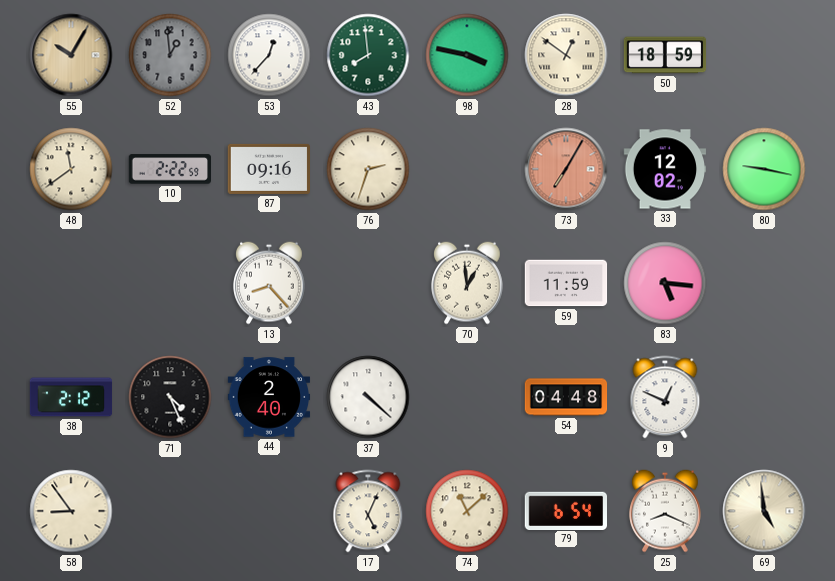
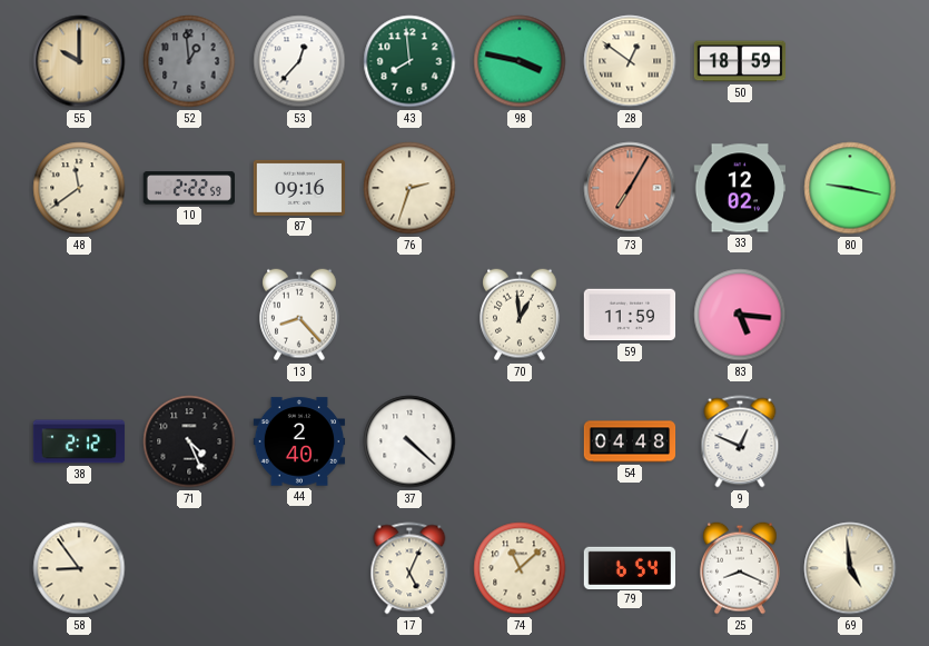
55: 10:05 -> 10:00 (79, 61)
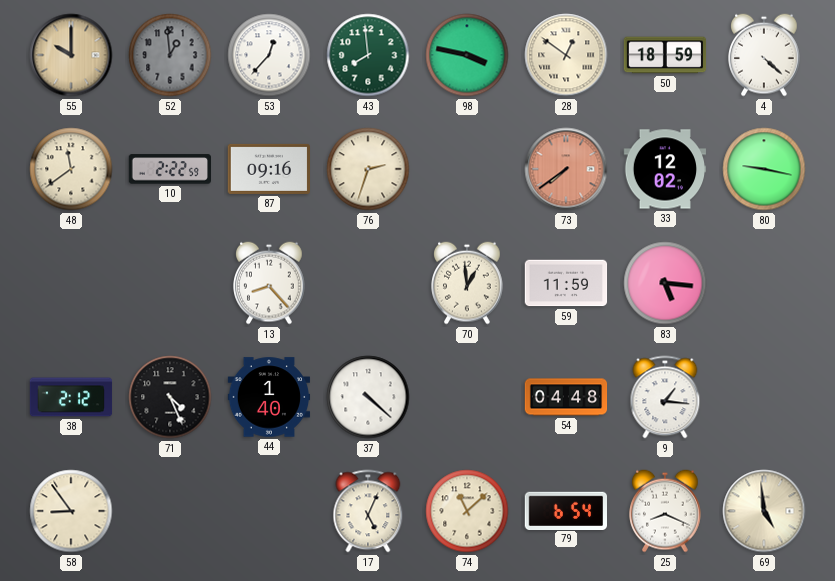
4: none -> 4:22 (765, 55)
73: 7:05 -> 7:39 (566, 169)
44: 2:40 -> 1:40 (269, 397)
9: 12:49 -> 1:16 (665, 397)
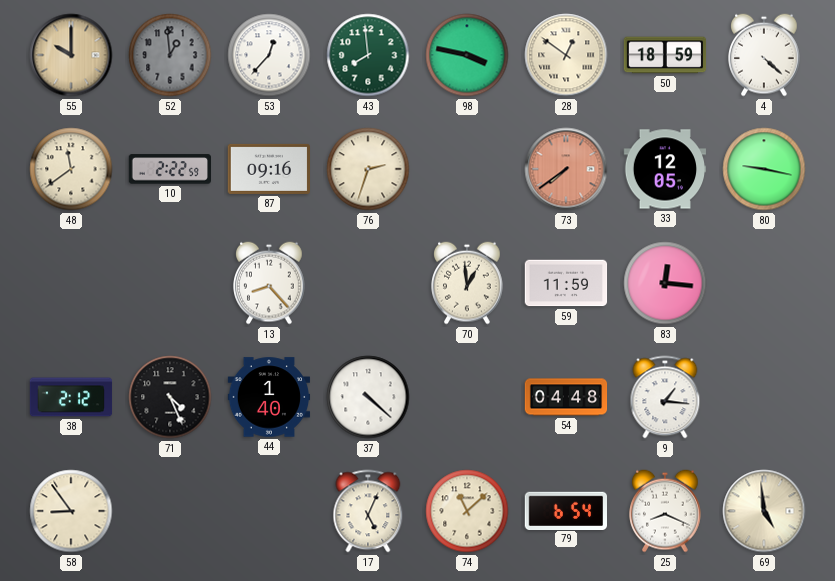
33: 12:02 -> 12:05 (665, 169)
83: 5:16 -> 12:16 (665, 283)
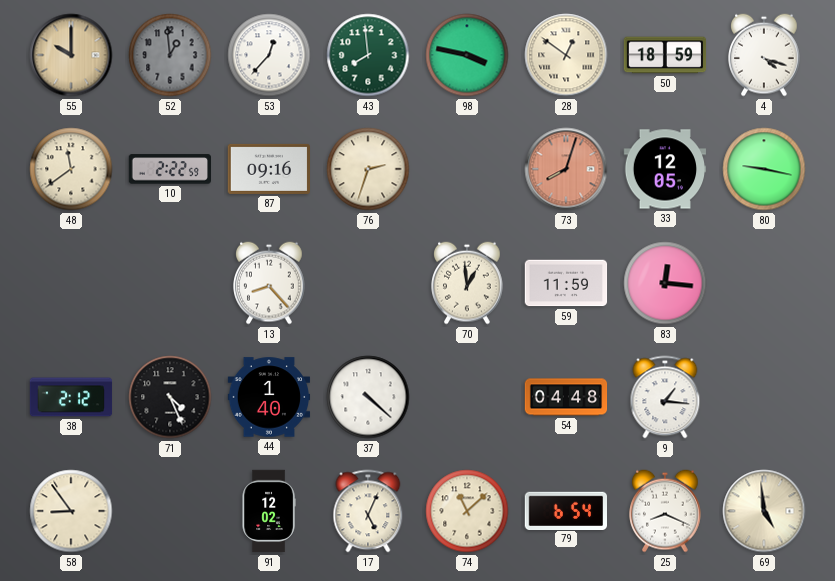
4: 4:22 -> 4:18 (765, 55)
73: 7:39 -> 8:03 (566, 169)
91: none -> 12:02 (269, 511)
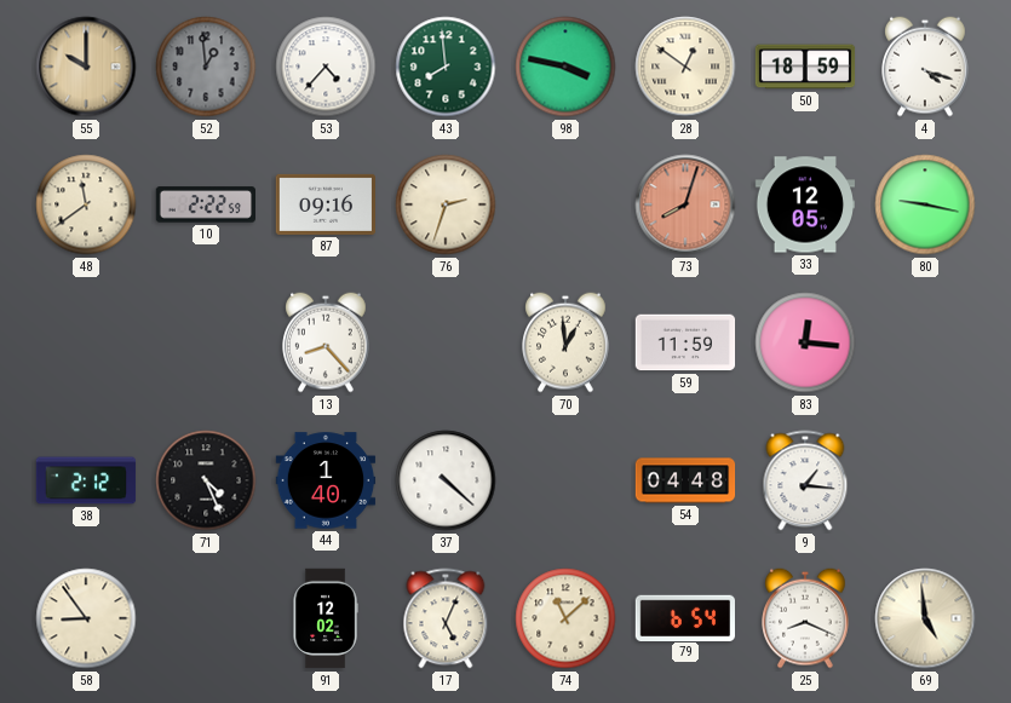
53: 12:37 -> 4:37 (326, 67)
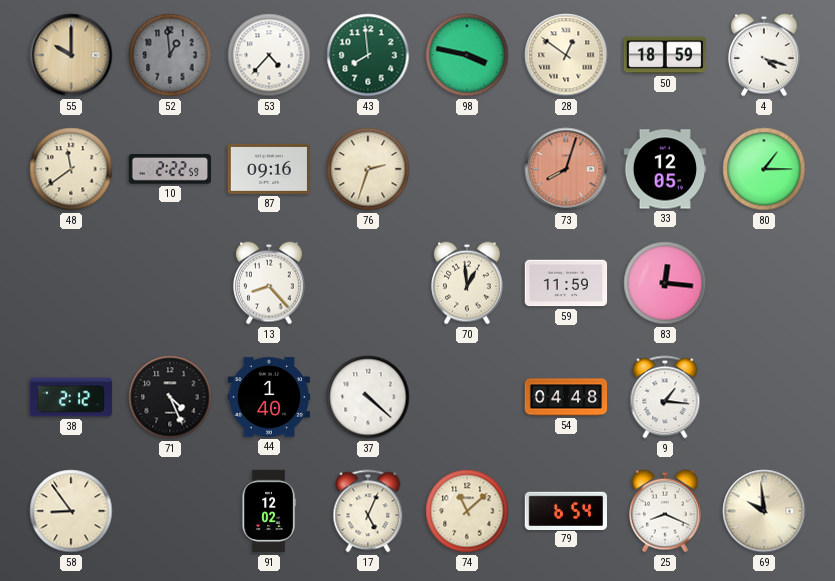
80: 9:17 -> 1:15 (764, 169)
69: 4:59 -> 9:59 (764, 511)
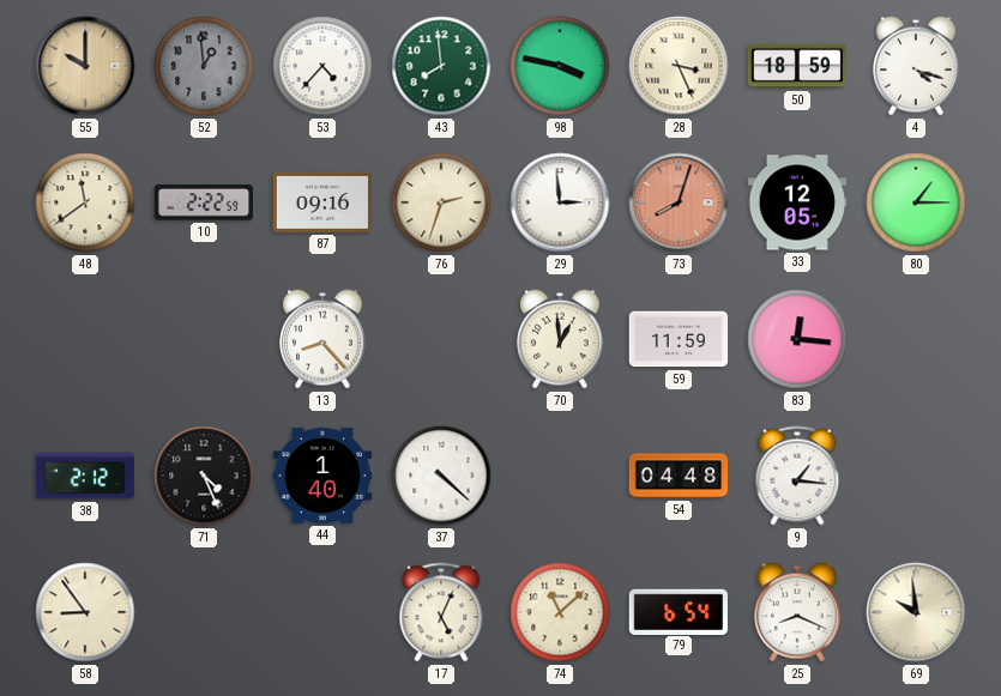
28: 12:51 -> 3:26 (679, 66)
29: none -> 2:59 (560, 202)
91: 12:02 -> none (269, 511)
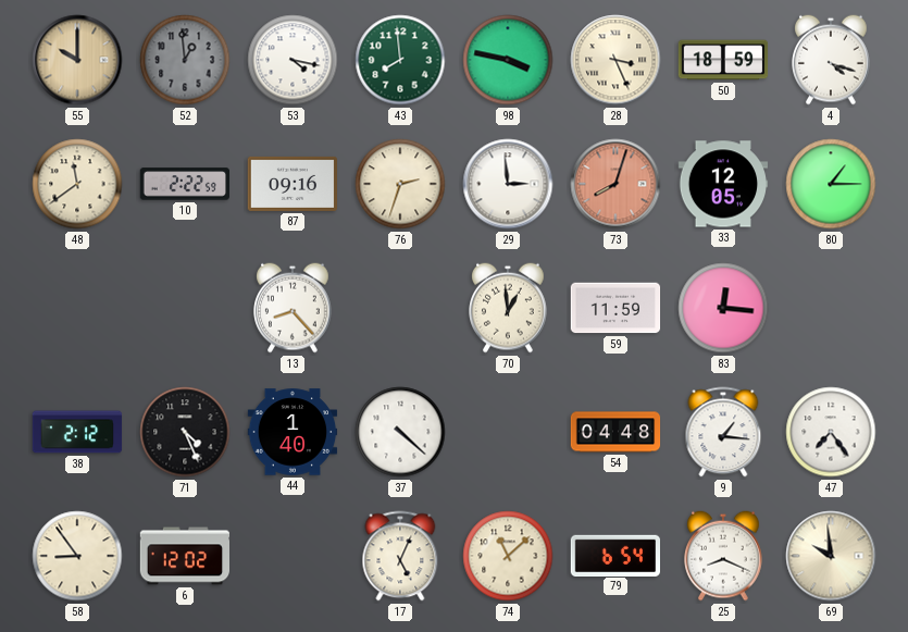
53: 4:37 -> 4:17 (293, 60)
47: none -> 7:24 (831, 432)
6: none -> 12:02 (185, 556)
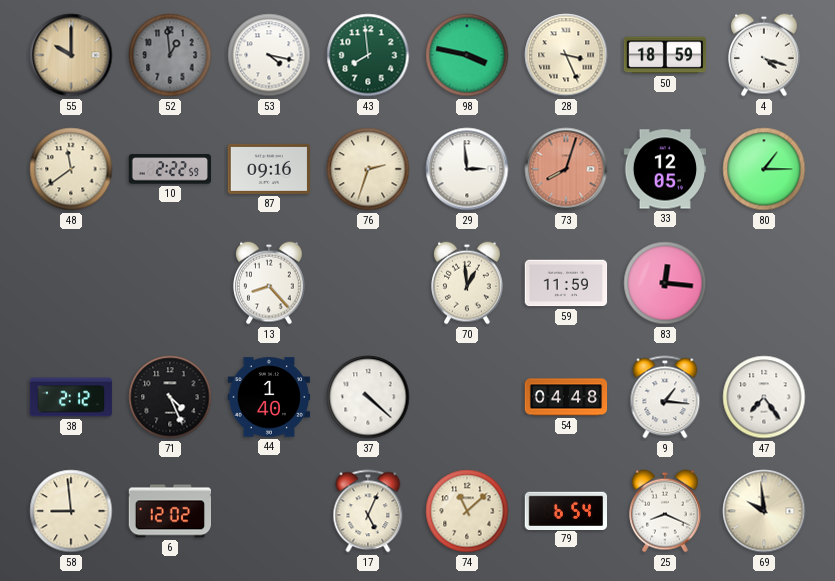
58: 8:54 -> 8:59 (71, 511)
